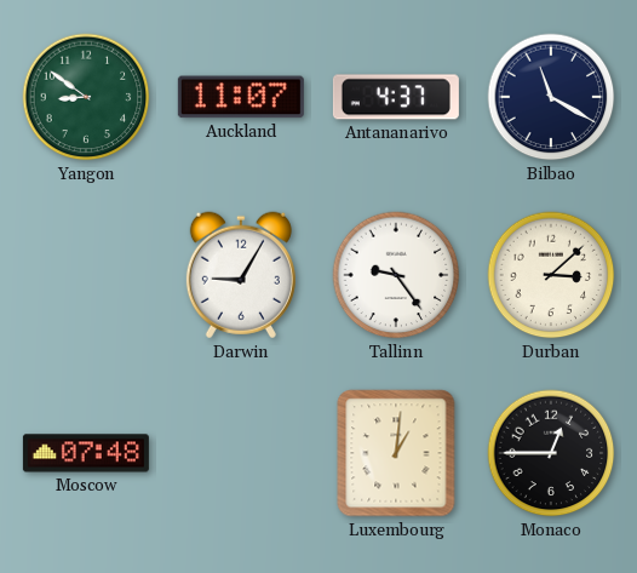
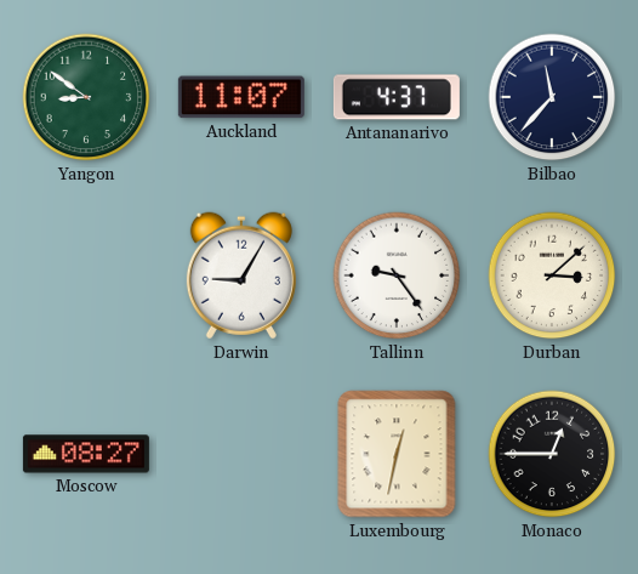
Bilbao: 11:20 -> 11:37 (552, 97)
Moscow: 07:48 -> 08:27 (86, 454)
Luxembourg: 1:01 -> 12:32 (397, 454)
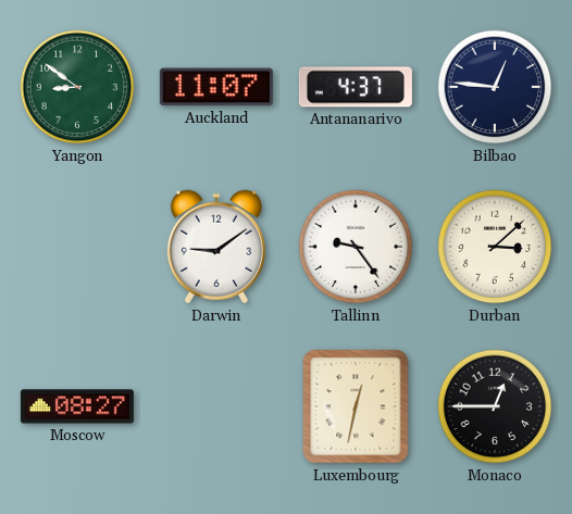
Bilbao: 11:37 -> 12:46 (495, 87)
Darwin: 9:05 -> 9:09 (216, 247)
